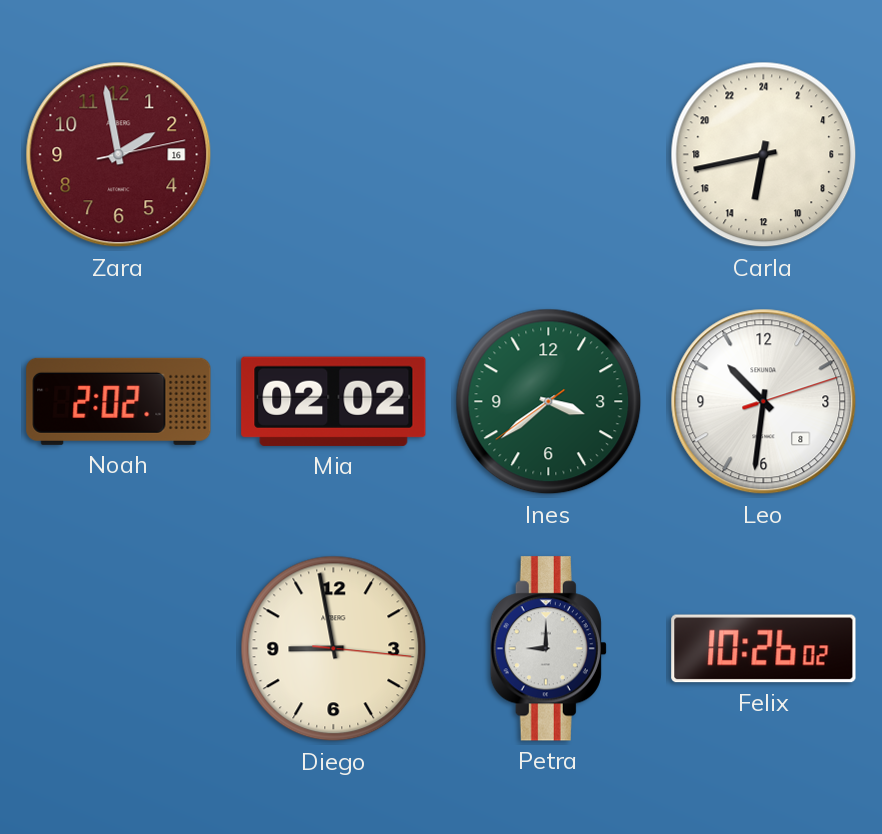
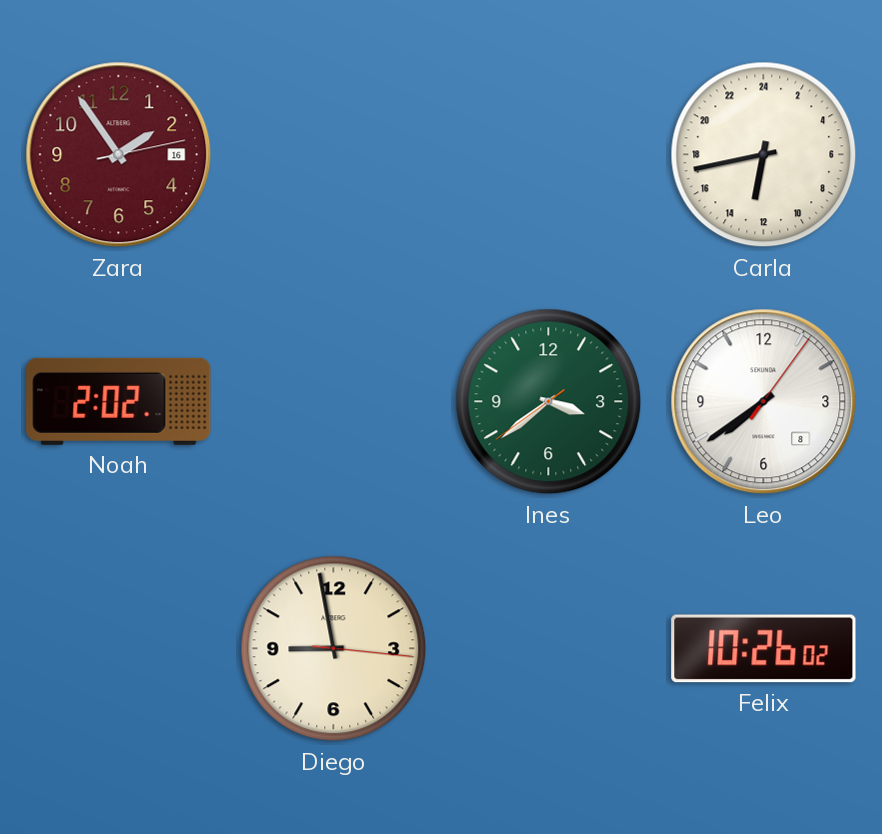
Zara: 1:58 -> 1:54 (119, 155)
Mia: 02:02 -> none (334, 401)
Leo: 10:31 -> 7:39 (764, 402)
Petra: 9:00 -> none (548, 649)
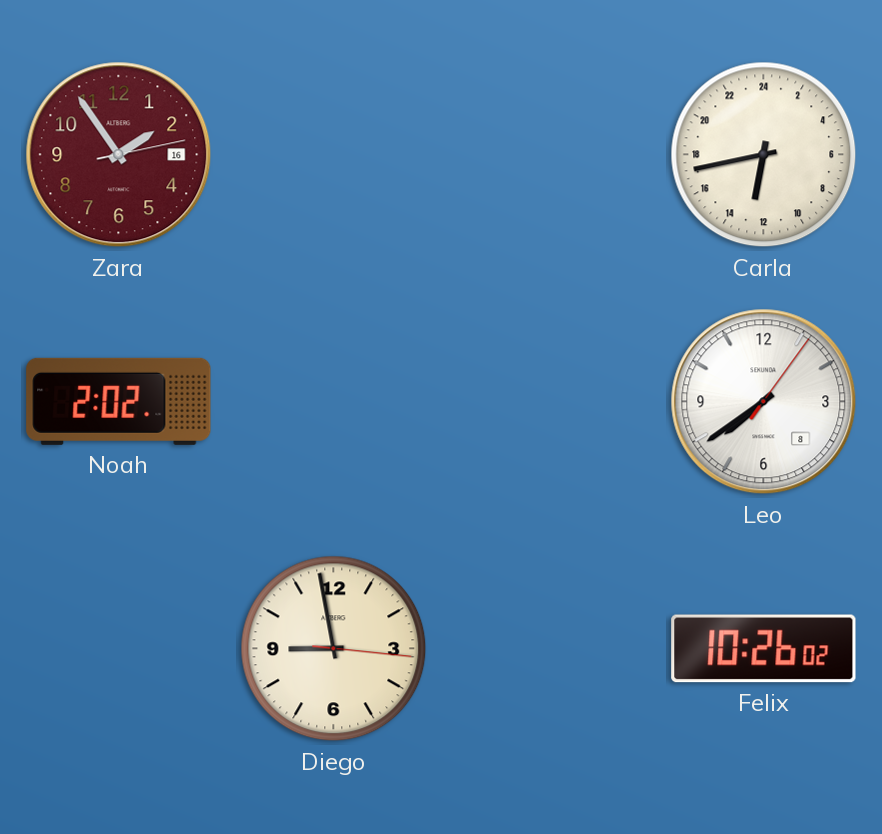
Ines: 3:38 -> none (549, 402)
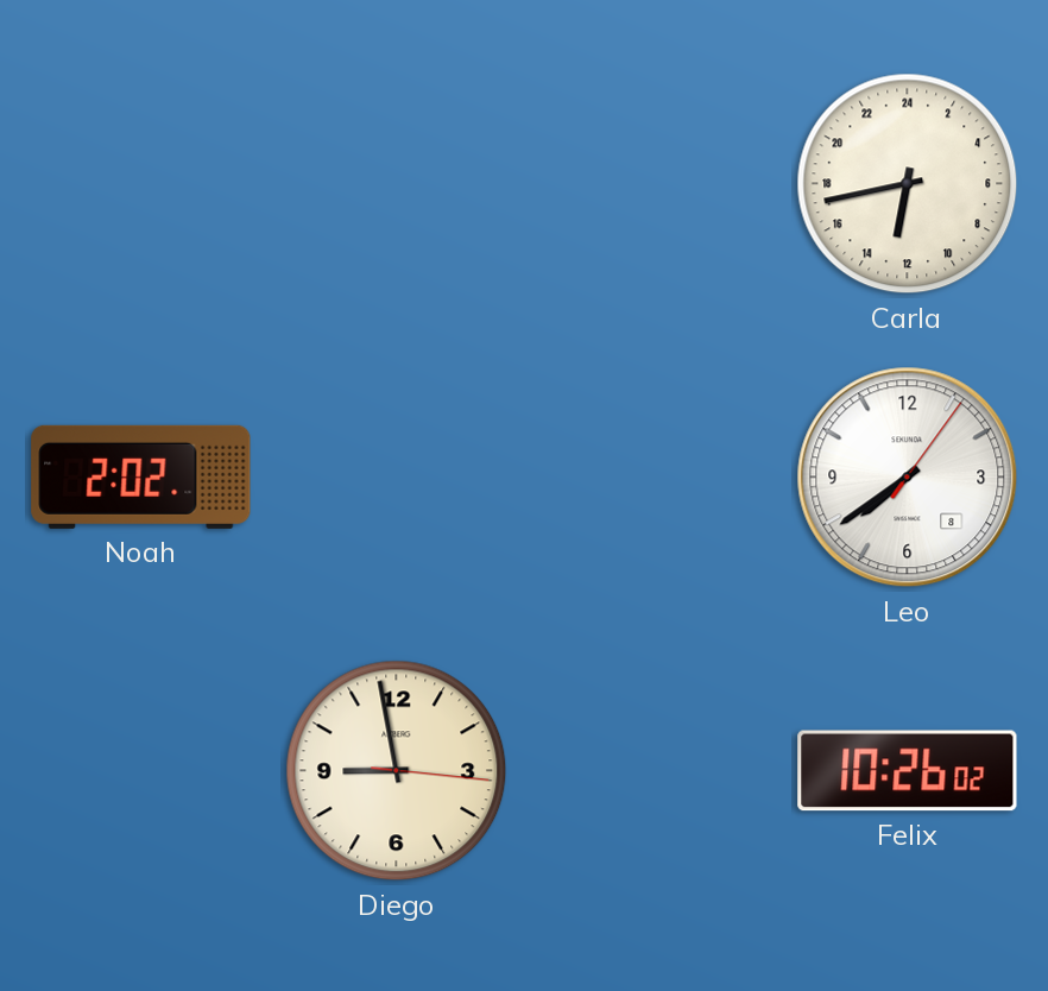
Zara: 1:54 -> none (119, 155)
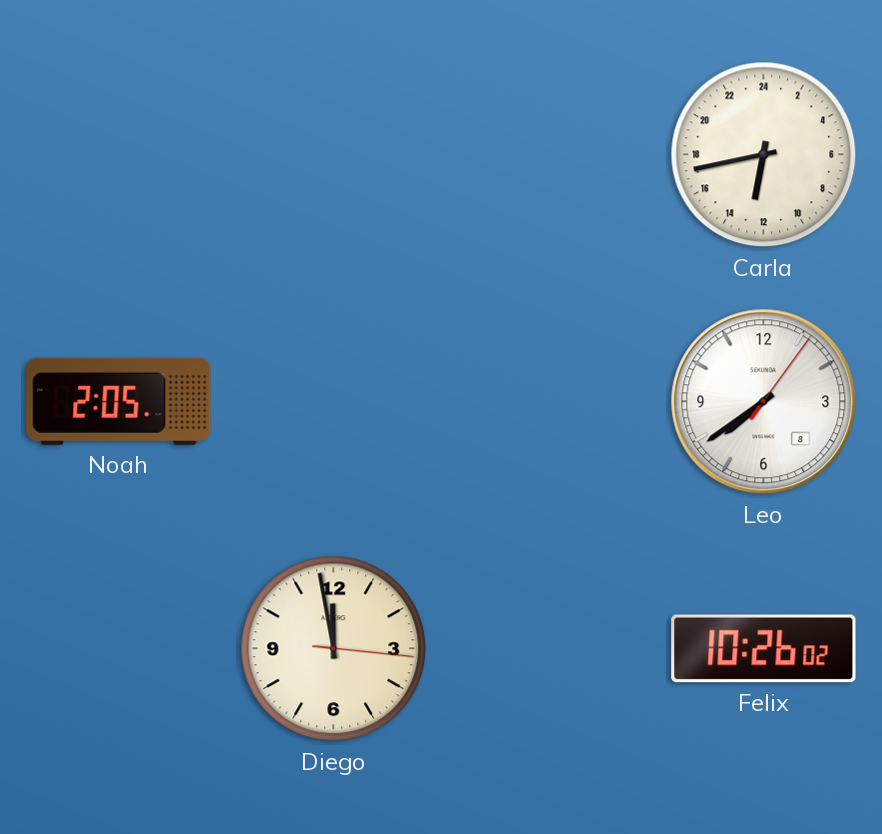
Noah: 2:02 -> 2:05 (119, 401)
Diego: 8:58 -> 11:58 (334, 649)
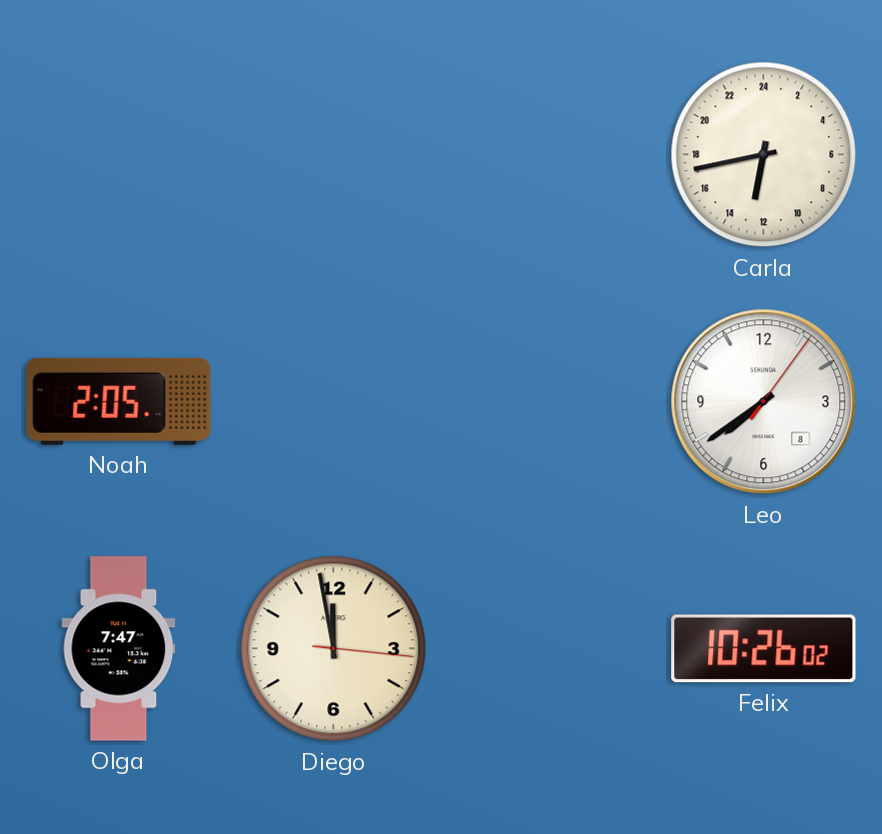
Olga: none -> 7:47 (119, 649)
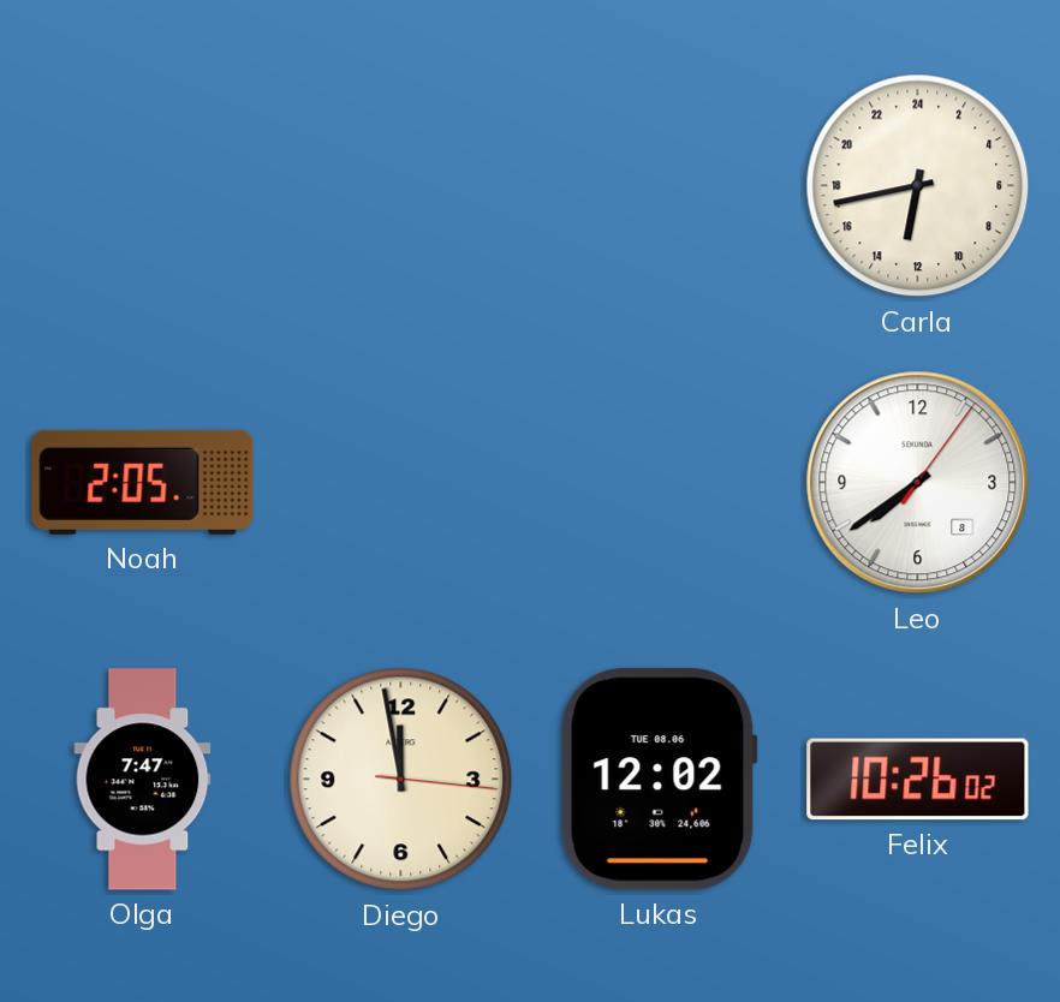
Lukas: none -> 12:02 (659, 780)
